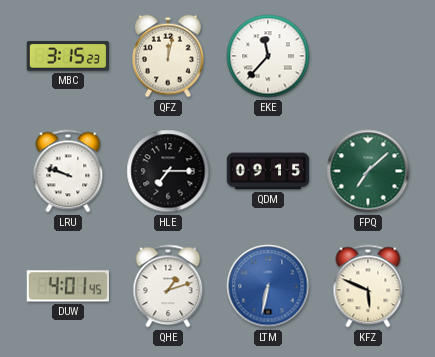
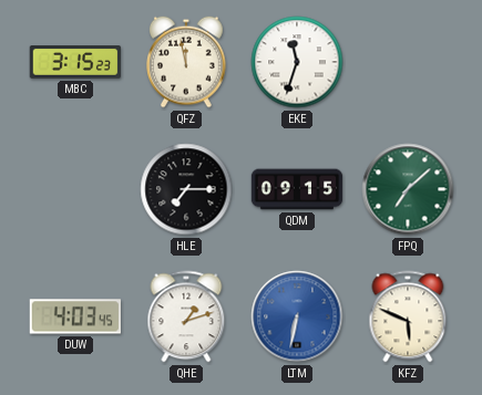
QFZ: 12:02 -> 11:58 (187, 62)
EKE: 11:37 -> 11:33 (297, 62)
LRU: 9:48 -> none (68, 171)
DUW: 4:01 -> 4:03 (74, 316)
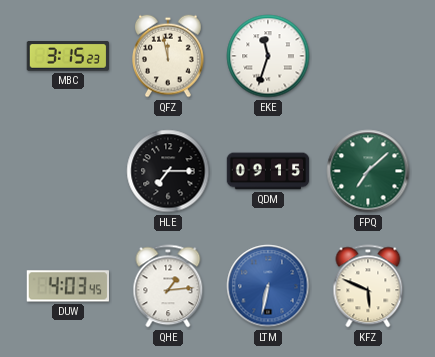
QHE: 1:12 -> 1:14 (168, 286)
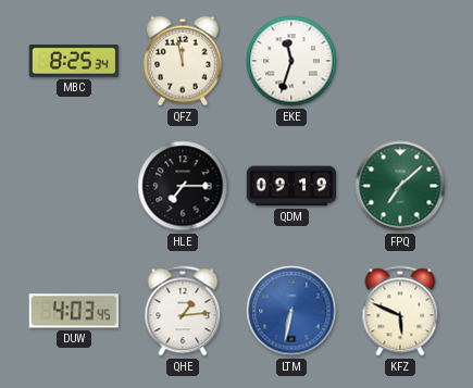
MBC: 3:15 -> 8:25 (73, 62)
QDM: 09:15 -> 09:19 (291, 186)
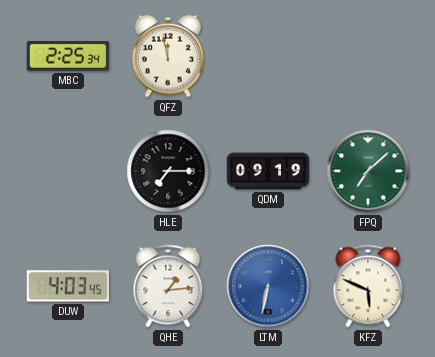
MBC: 8:25 -> 2:25 (67, 57)
EKE: 11:33 -> none (291, 61)
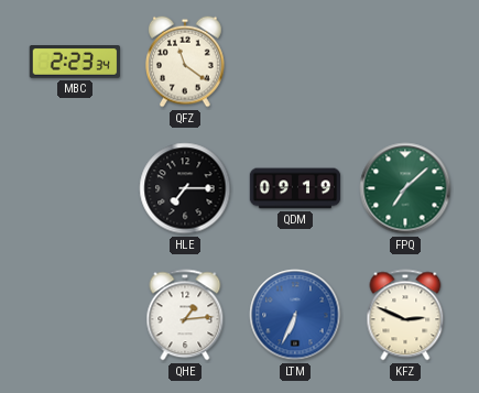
MBC: 2:25 -> 2:23 (74, 63)
QFZ: 11:58 -> 11:21 (186, 62)
DUW: 4:03 -> none (67, 286)
LTM: 6:32 -> 6:34 (295, 315)
KFZ: 5:49 -> 2:49 (405, 315)
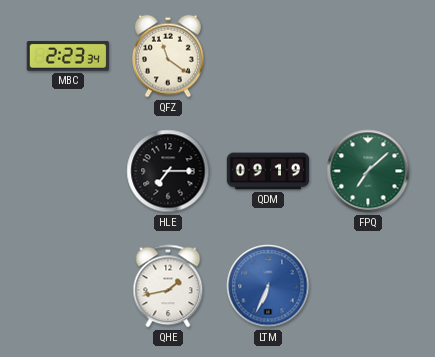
QHE: 1:14 -> 1:43 (168, 286)
KFZ: 2:49 -> none (405, 315)
